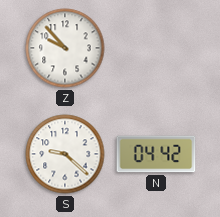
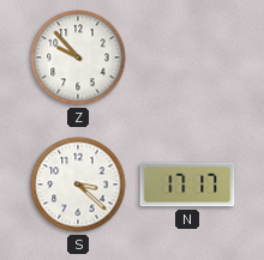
S: 9:22 -> 3:22 (78, 185)
N: 04:42 -> 17:17 (187, 185)
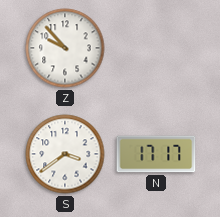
S: 3:22 -> 3:39 (65, 154)
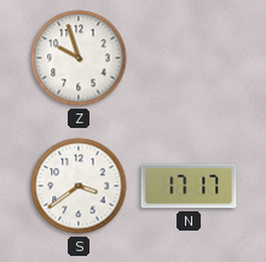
Z: 9:53 -> 9:57 (79, 58)
